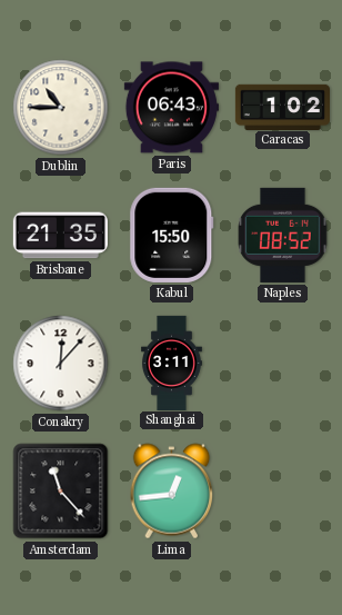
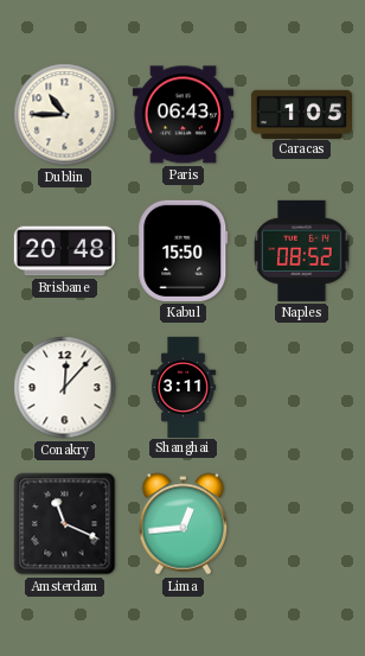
Caracas: 1:02 -> 1:05 (301, 114)
Brisbane: 21:35 -> 20:48 (64, 251)
Amsterdam: 11:23 -> 11:19 (65, 524)
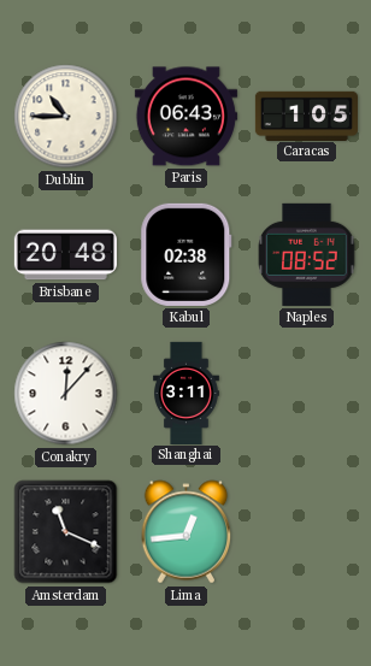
Kabul: 15:50 -> 02:38 (187, 254)
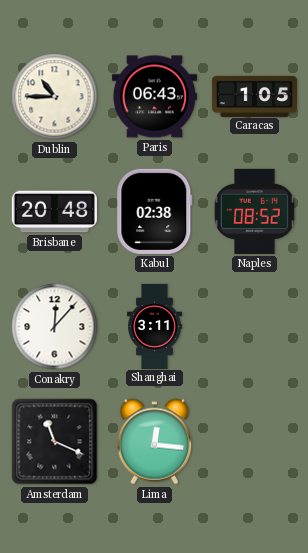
Lima: 12:44 -> 12:16 (155, 442)
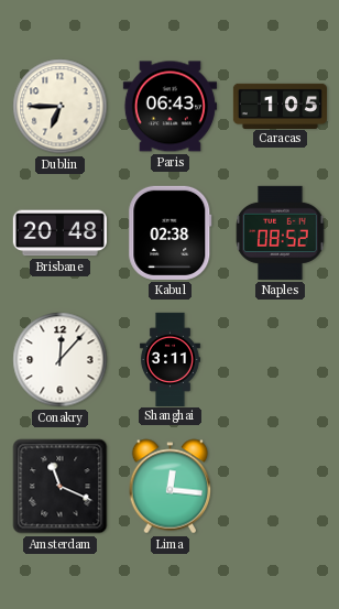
Dublin: 10:45 -> 6:45 (61, 107)
